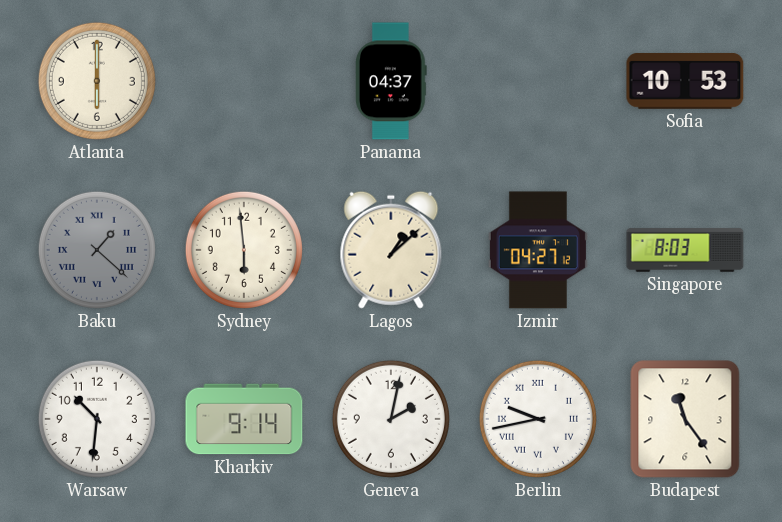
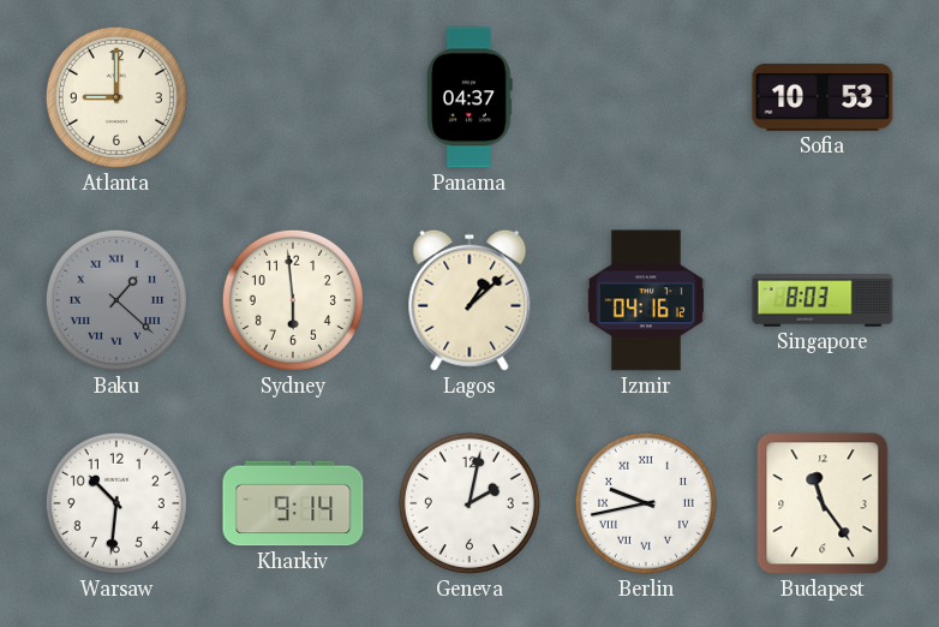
Atlanta: 6:00 -> 9:00 (116, 97)
Izmir: 04:27 -> 04:16 (646, 300)
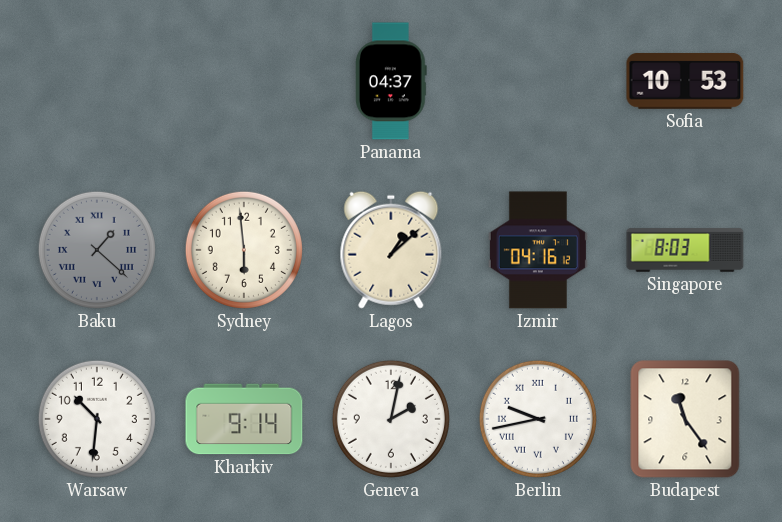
Atlanta: 9:00 -> none (116, 97)
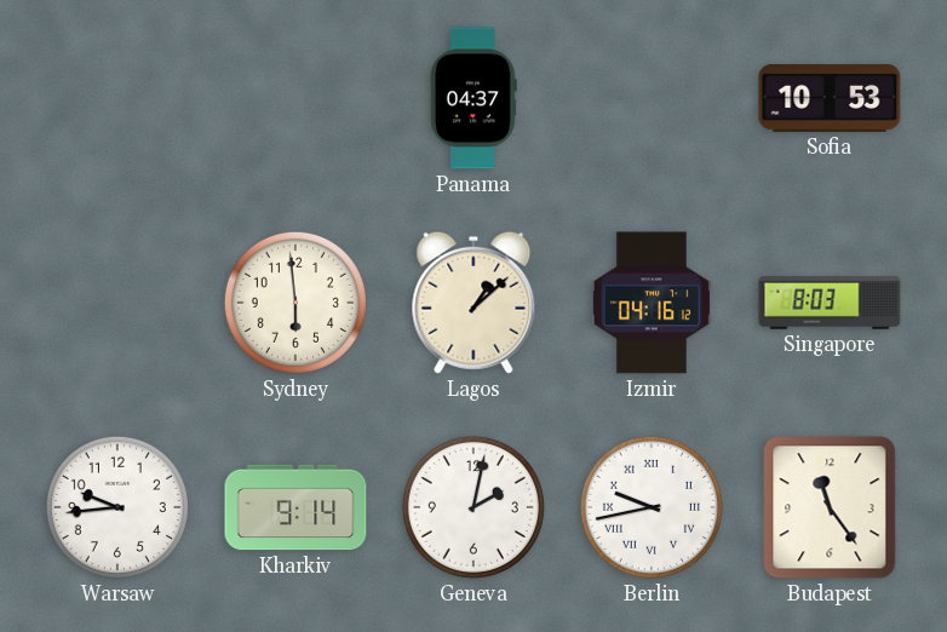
Baku: 1:22 -> none (97, 250)
Warsaw: 10:31 -> 9:44 (117, 507)
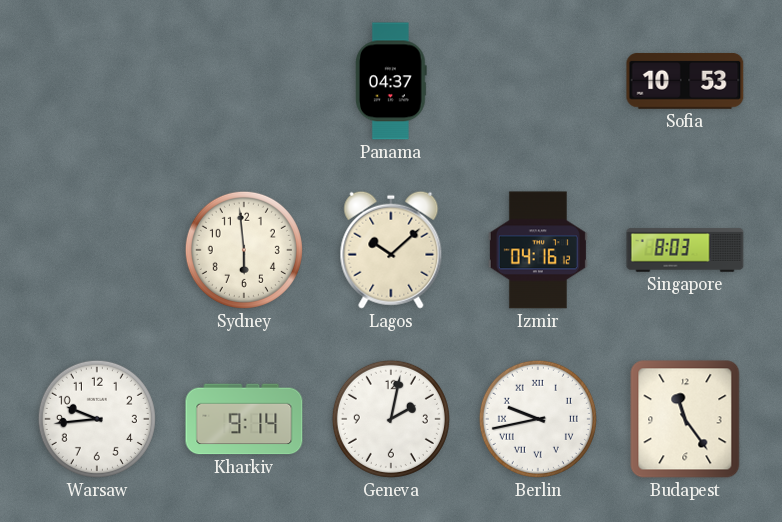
Lagos: 1:08 -> 10:08 (391, 250)
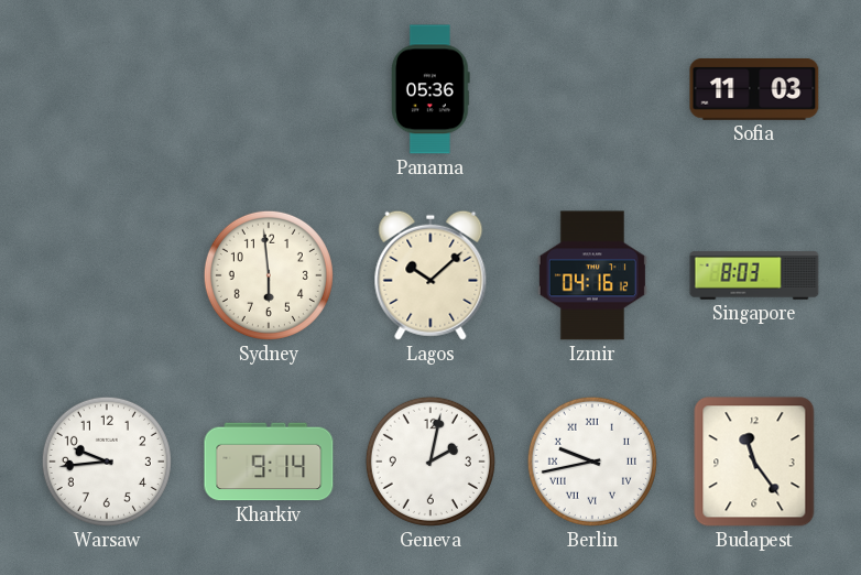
Panama: 04:37 -> 05:36 (430, 89)
Sofia: 10:53 -> 11:03 (754, 89)
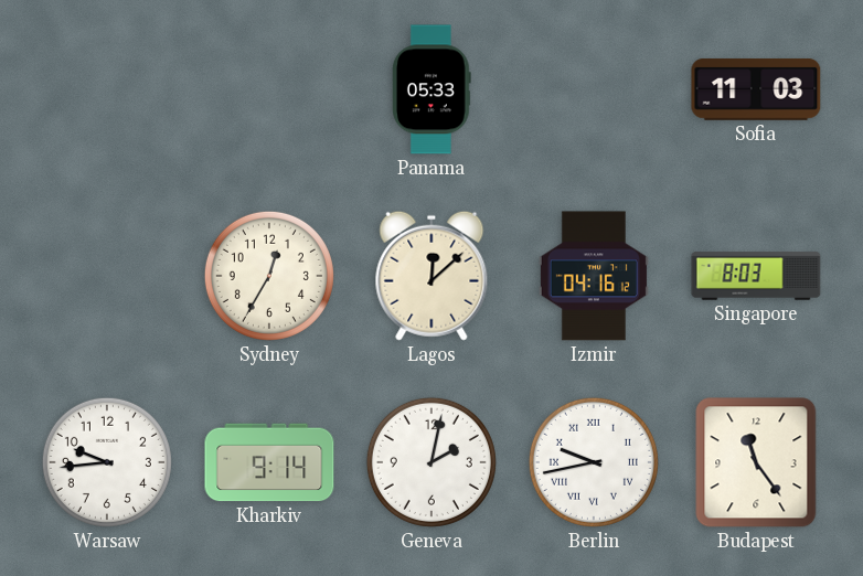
Panama: 05:36 -> 05:33 (431, 89)
Sydney: 5:59 -> 12:35 (269, 276)
Lagos: 10:08 -> 12:08 (431, 276)
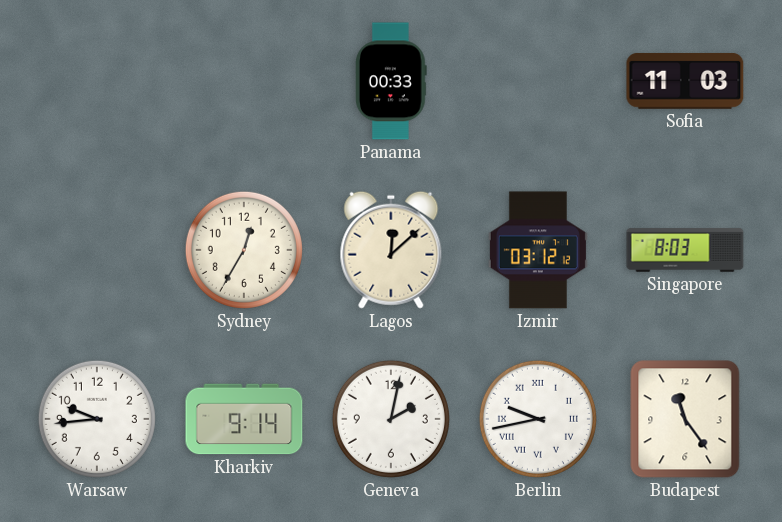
Panama: 05:33 -> 00:33 (391, 81)
Izmir: 04:16 -> 03:12 (538, 250)
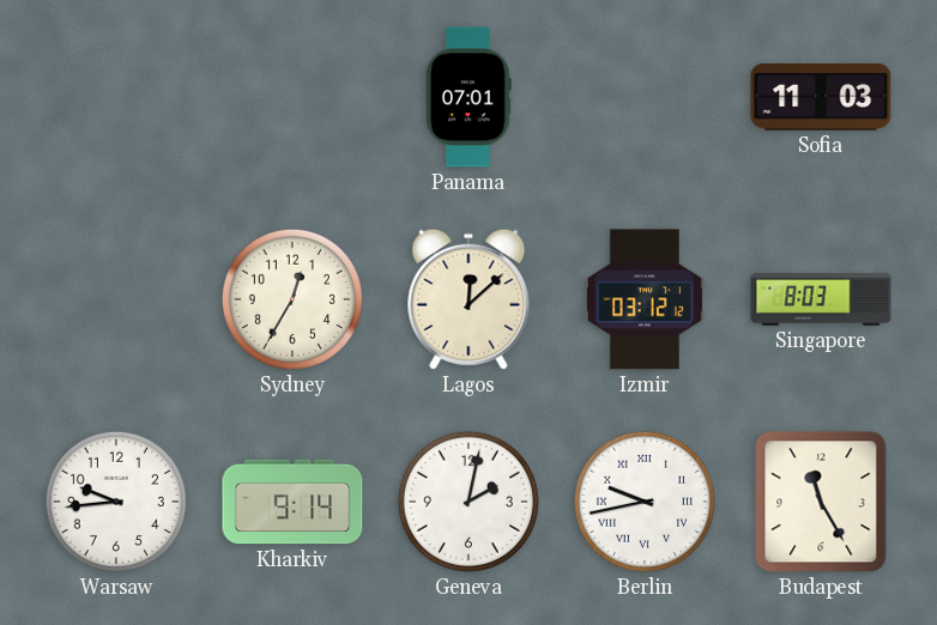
Panama: 00:33 -> 07:01 (468, 97)
Budapest: 11:24 -> 11:25 (821, 502)
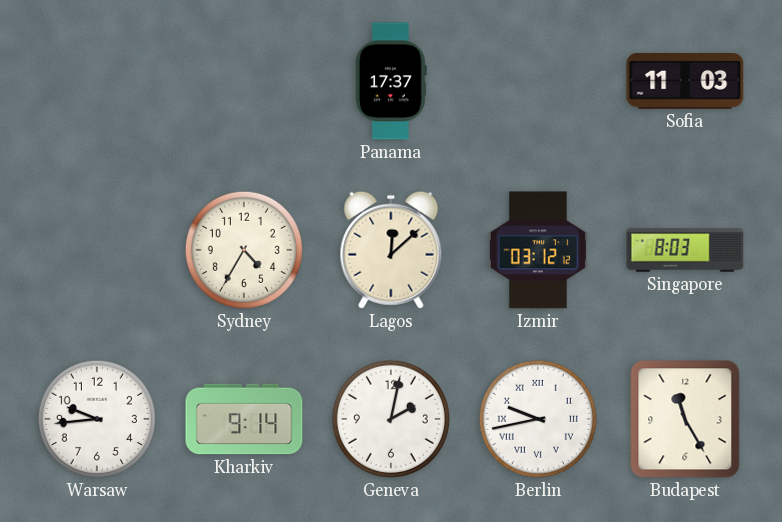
Panama: 07:01 -> 17:37 (391, 81)
Sydney: 12:35 -> 4:35 (244, 250)
